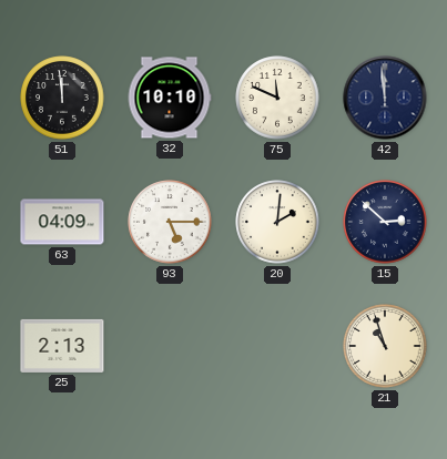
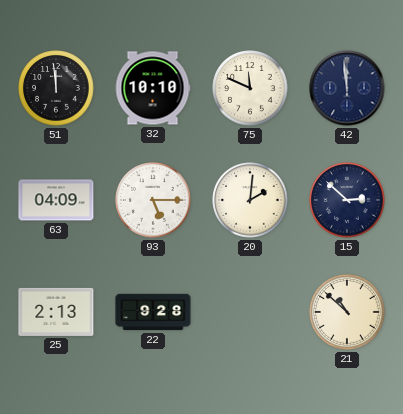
22: none -> 9:28 (153, 312)
21: 10:57 -> 10:52 (347, 312)
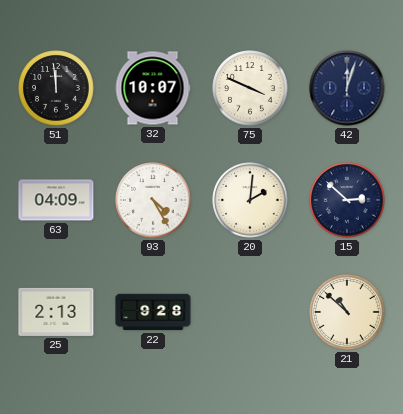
32: 10:10 -> 10:07 (153, 88)
75: 11:49 -> 3:49 (250, 88)
42: 11:59 -> 12:03 (347, 88)
93: 5:15 -> 4:25 (153, 200)
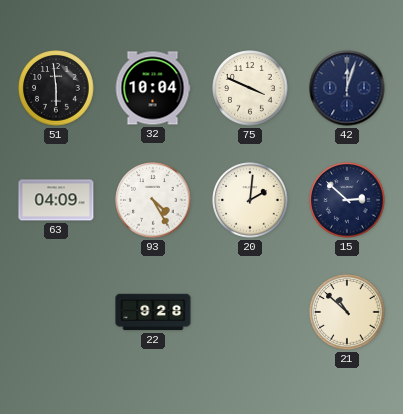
51: 11:59 -> 5:59 (56, 88)
32: 10:07 -> 10:04 (153, 88)
25: 2:13 -> none (56, 312)
